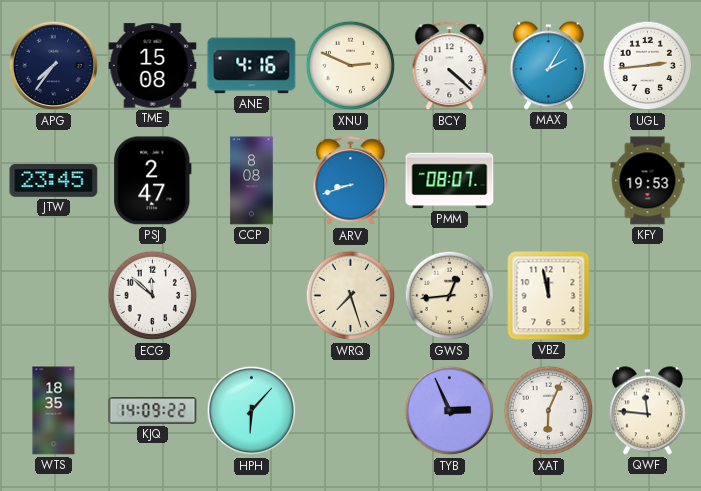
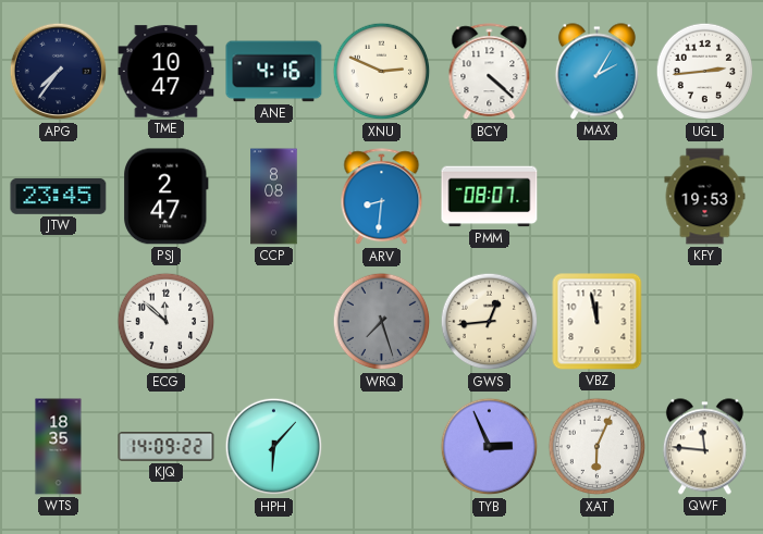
TME: 15:08 -> 10:47 (167, 72)
ARV: 8:42 -> 8:31 (382, 197)
WRQ dial: cream -> grey (382, 322)
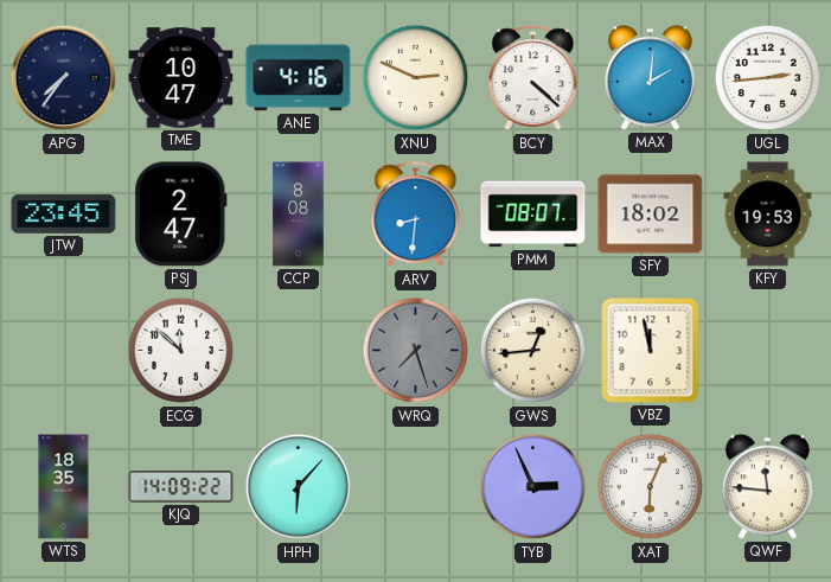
MAX: 2:05 -> 2:01 (650, 78)
SFY: none -> 18:02 (651, 215)
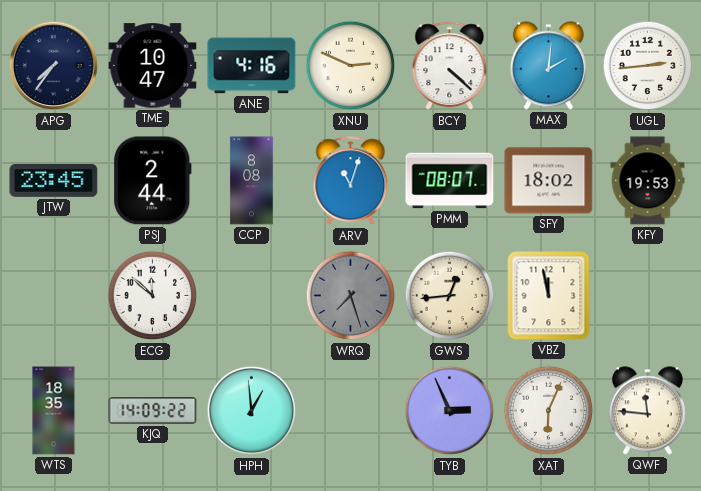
PSJ: 2:47 -> 2:44 (153, 181)
ARV: 8:31 -> 11:03 (351, 181)
HPH: 6:07 -> 12:59 (252, 411)
